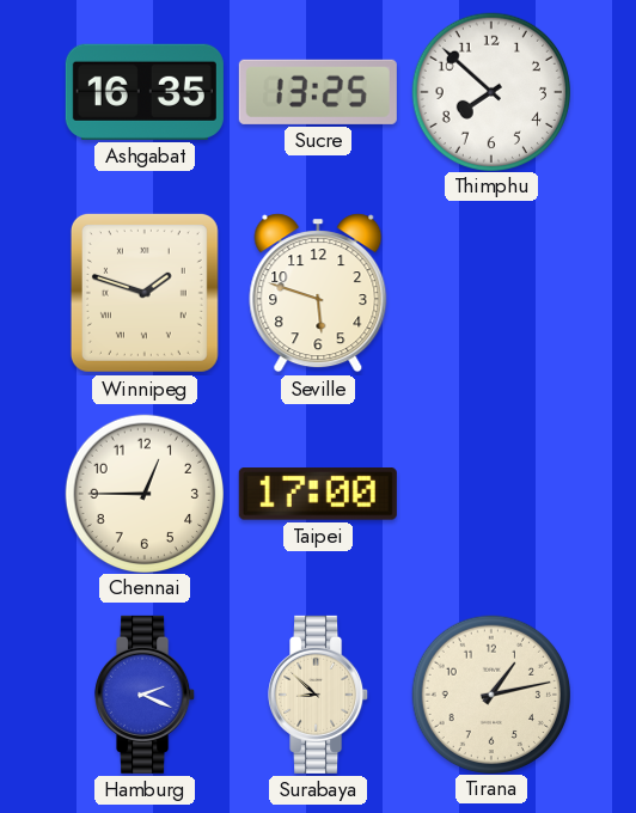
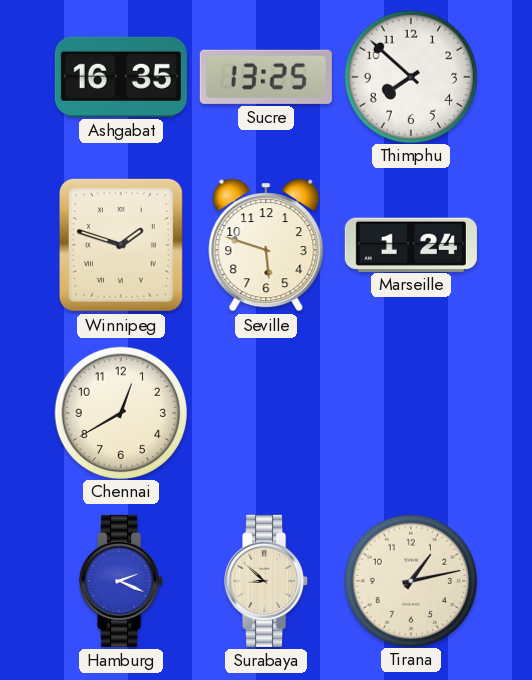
Marseille: none -> 1:24 (411, 244)
Chennai: 12:45 -> 12:40 (120, 412)
Taipei: 17:00 -> none (318, 495)
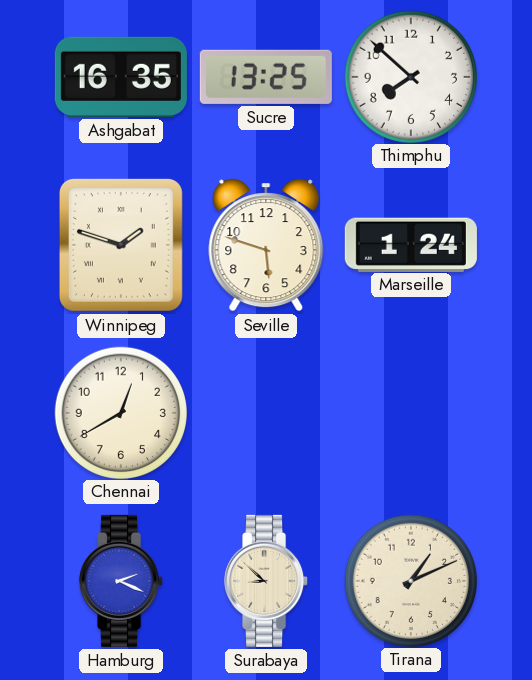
Tirana: 1:13 -> 1:11 (410, 580)
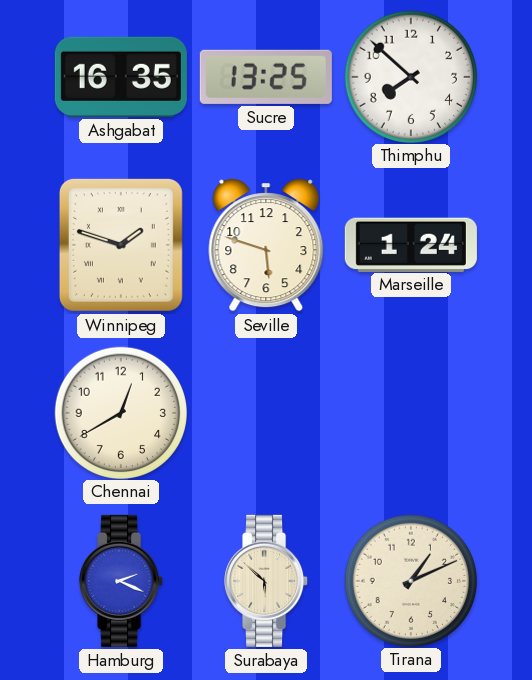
Surabaya: 8:52 -> 5:52 (267, 581)
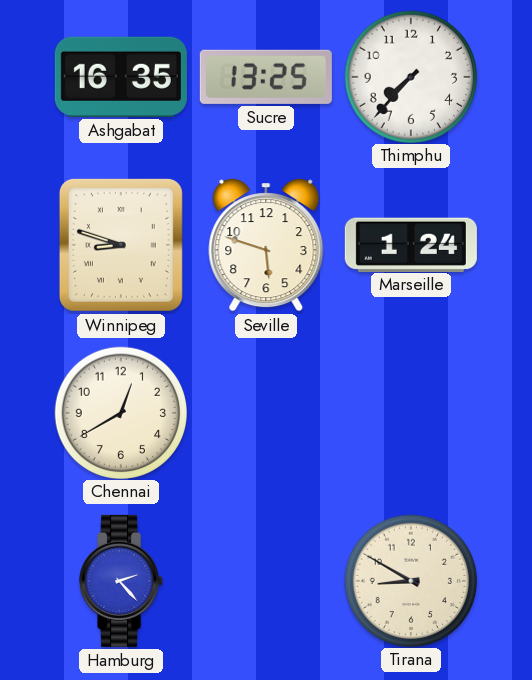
Thimphu: 7:52 -> 7:37 (410, 76)
Winnipeg: 1:48 -> 8:48 (121, 245)
Hamburg: 2:19 -> 2:23 (122, 581)
Surabaya: 5:52 -> none (267, 581)
Tirana: 1:11 -> 8:50 (410, 580)
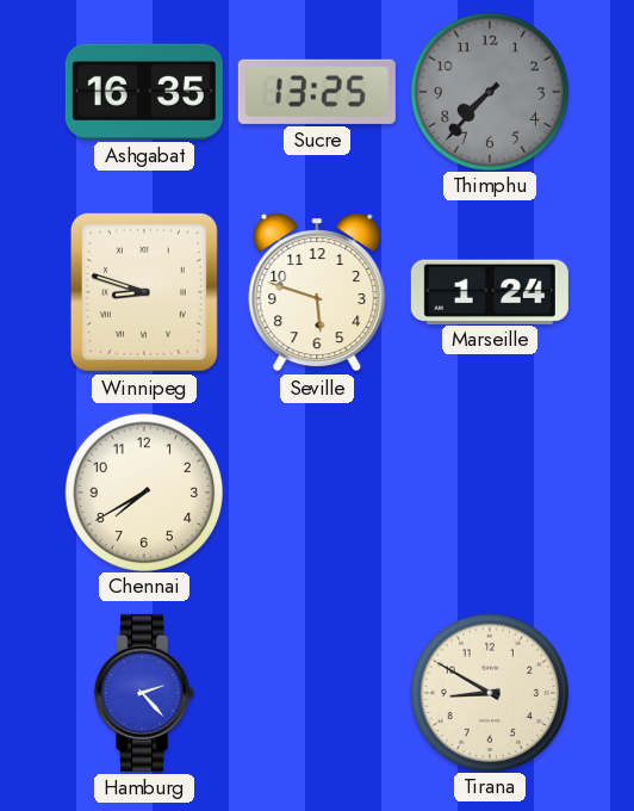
Thimphu dial: white -> grey (489, 91)
Chennai: 12:40 -> 7:40 (143, 491)
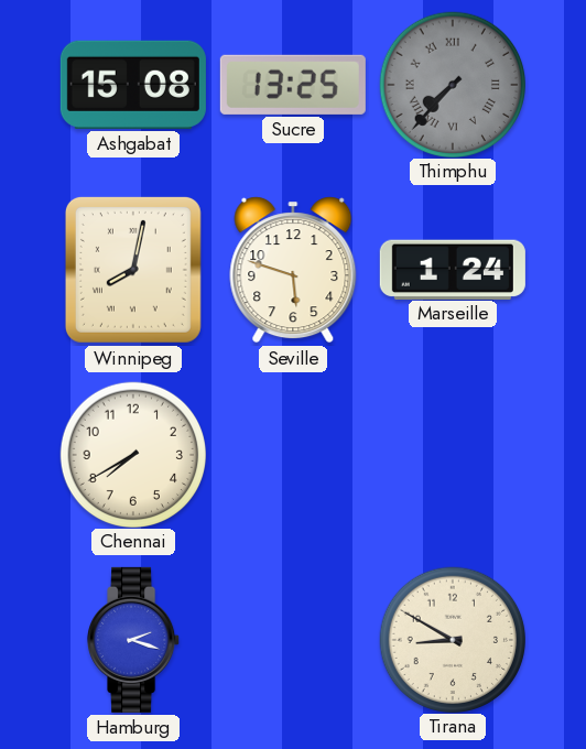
Ashgabat: 16:35 -> 15:08 (133, 85)
Thimphu numerals: Arabic -> Roman (452, 84)
Winnipeg: 8:48 -> 8:02 (133, 270)
Hamburg: 2:23 -> 2:18 (134, 640)
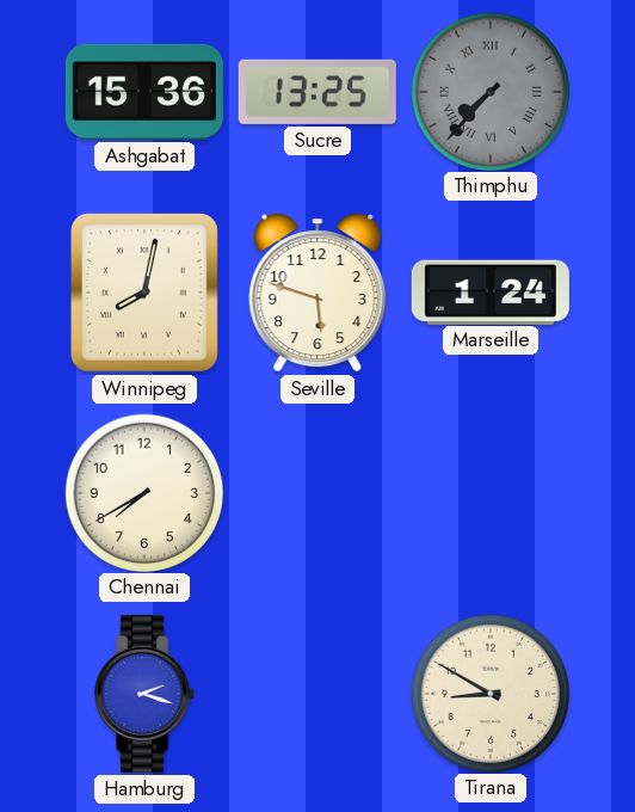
Ashgabat: 15:08 -> 15:36 (144, 92)
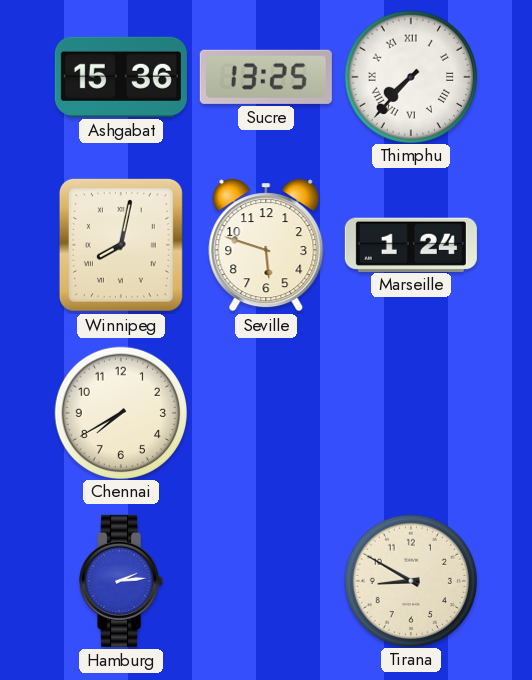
Thimphu dial: grey -> white (410, 76)
Hamburg: 2:18 -> 2:14 (122, 581)
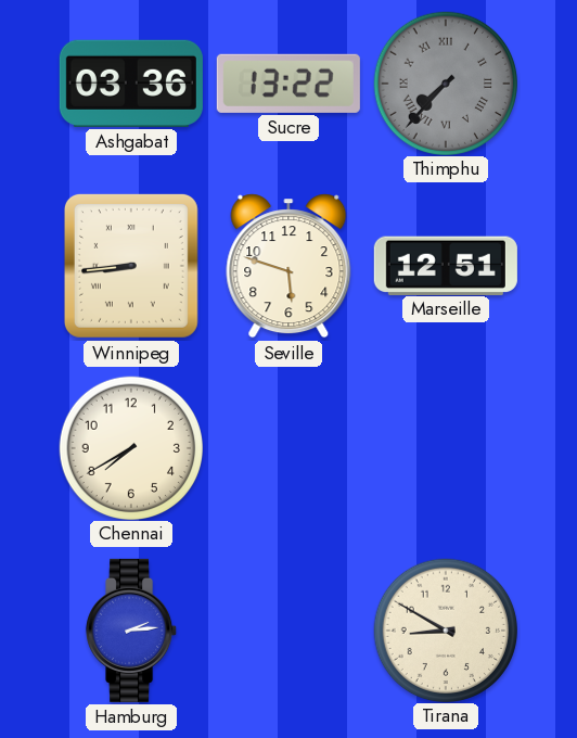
Ashgabat: 15:36 -> 03:36 (131, 84)
Sucre: 13:25 -> 13:22 (288, 84)
Thimphu dial: white -> grey (445, 82)
Winnipeg: 8:02 -> 8:44 (131, 266)
Marseille: 1:24 -> 12:51 (446, 265)
